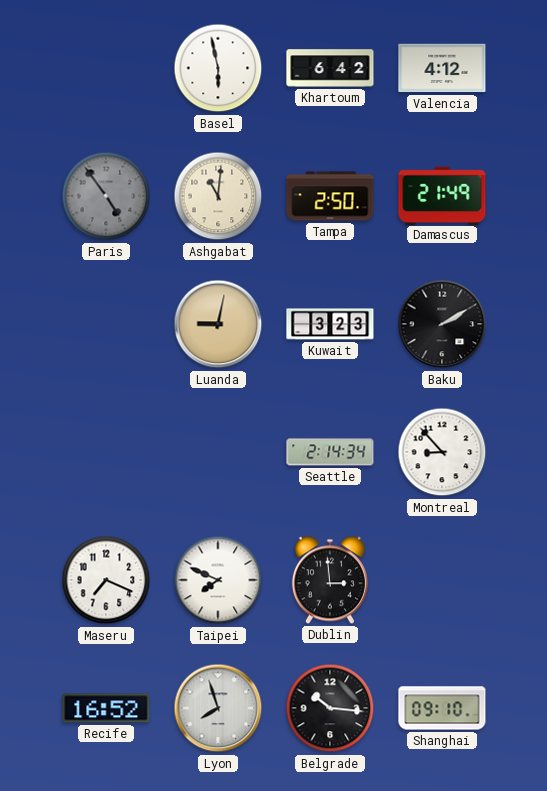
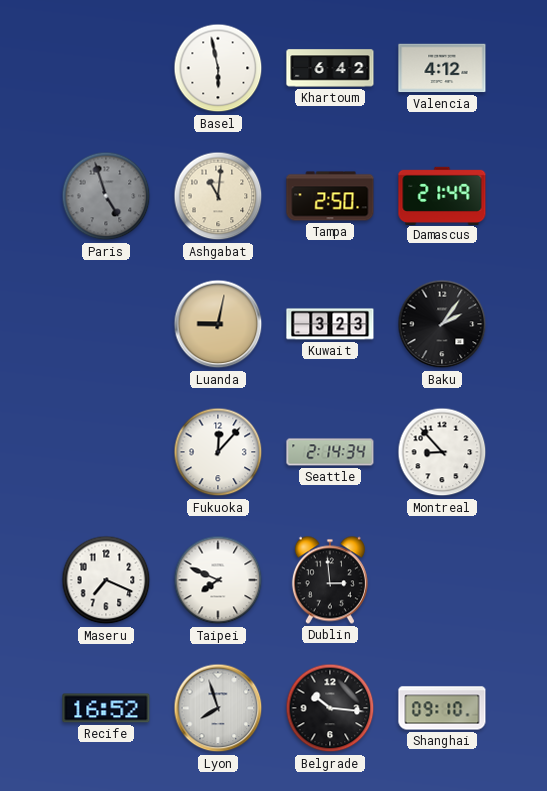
Paris: 4:54 -> 4:57 (106, 196)
Baku: 2:10 -> 2:06 (442, 324)
Fukuoka: none -> 12:07 (218, 452)
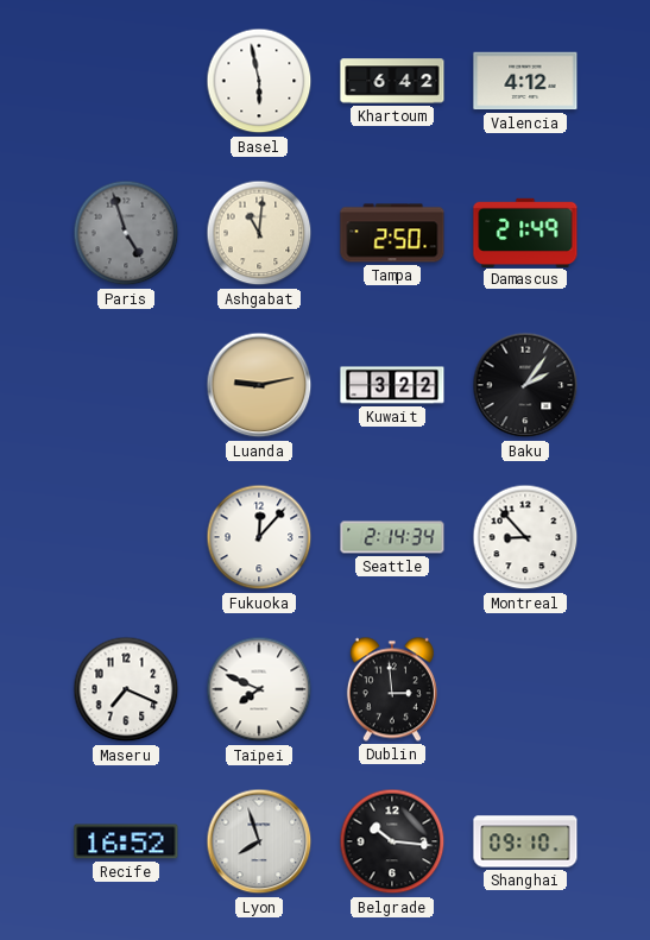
Luanda: 9:02 -> 9:13 (259, 385)
Kuwait: 3:23 -> 3:22 (392, 385)
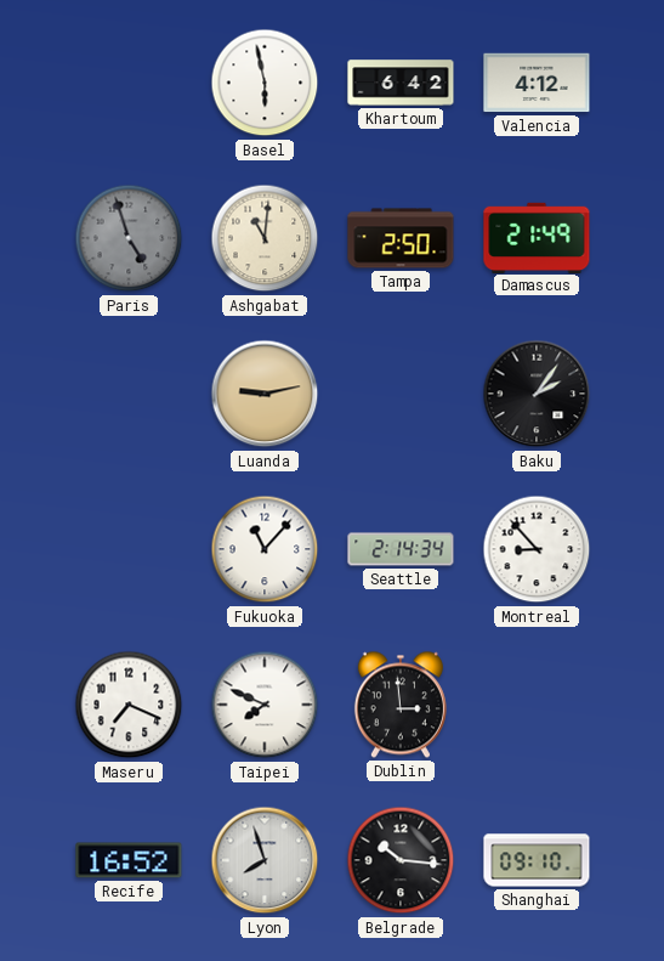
Kuwait: 3:22 -> none (392, 385)
Fukuoka: 12:07 -> 11:07 (265, 549)
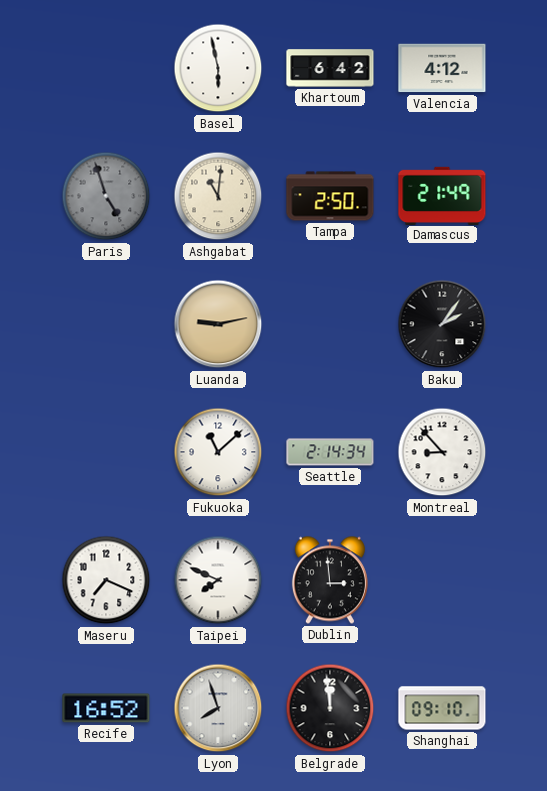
Fukuoka: 11:07 -> 11:08 (218, 452)
Belgrade: 10:16 -> 11:59 (330, 708)
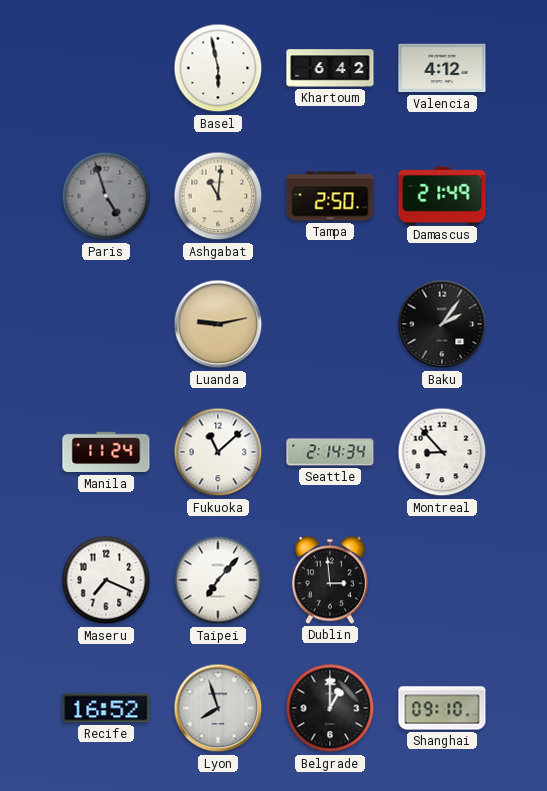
Manila: none -> 11:24 (106, 452)
Taipei: 7:49 -> 7:07 (218, 580)
Belgrade: 11:59 -> 1:00 (330, 708)
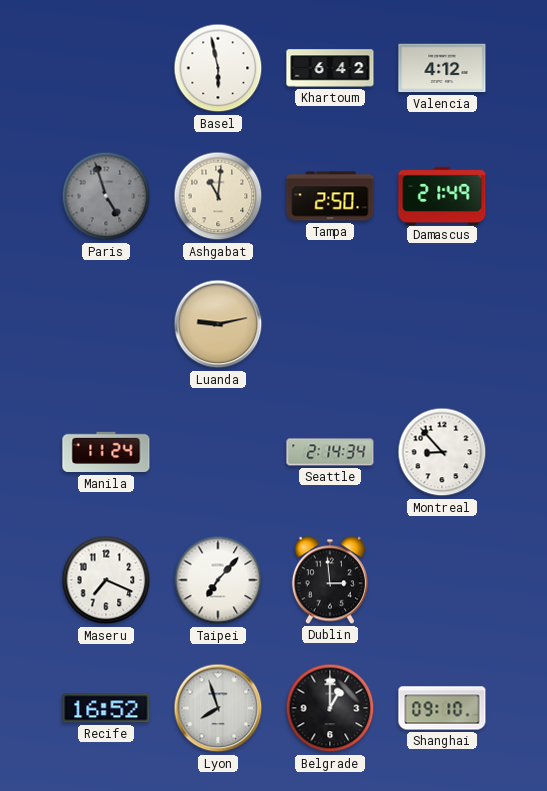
Baku: 2:06 -> none (442, 324)
Fukuoka: 11:08 -> none (218, 452)
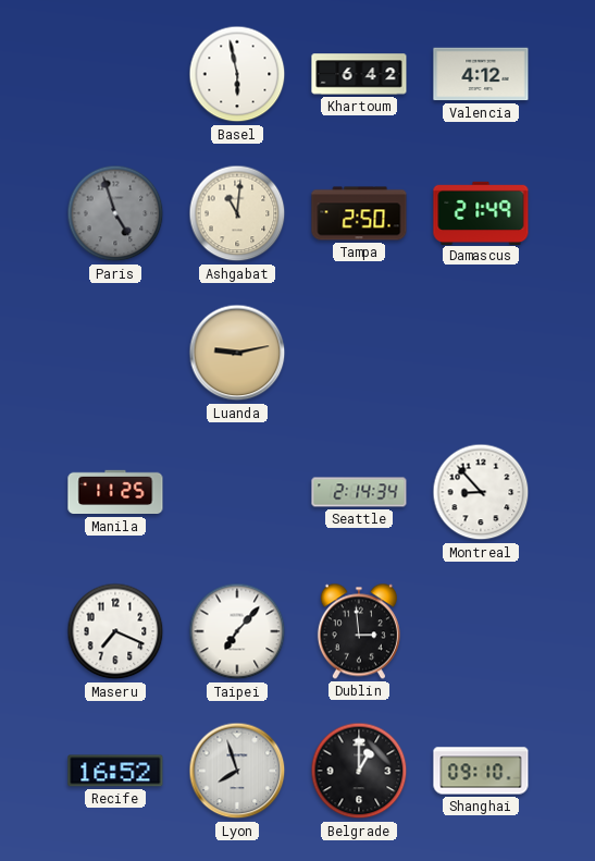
Manila: 11:24 -> 11:25 (115, 492)
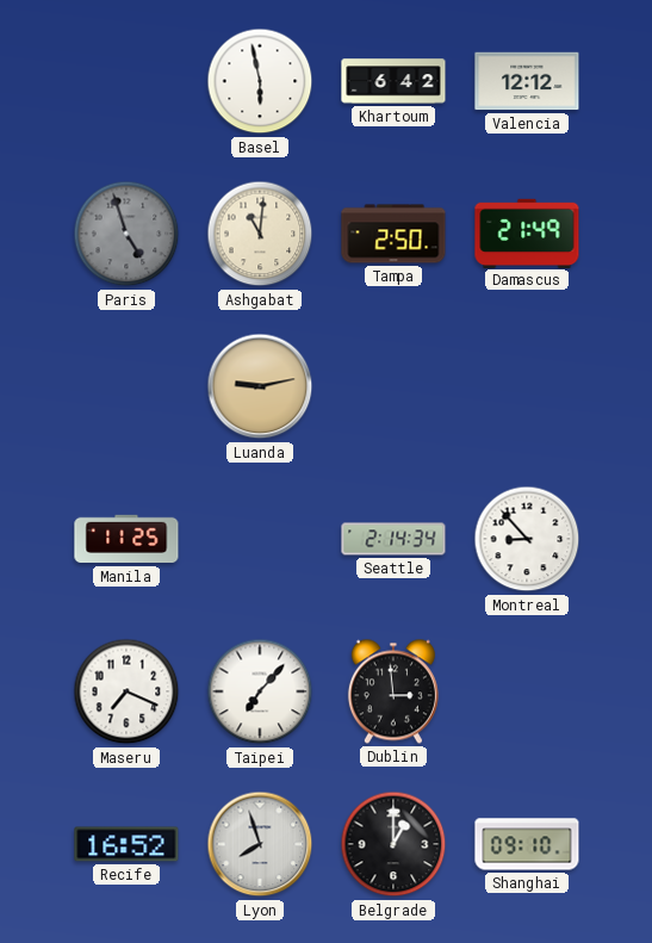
Valencia: 4:12 -> 12:12 (527, 81)
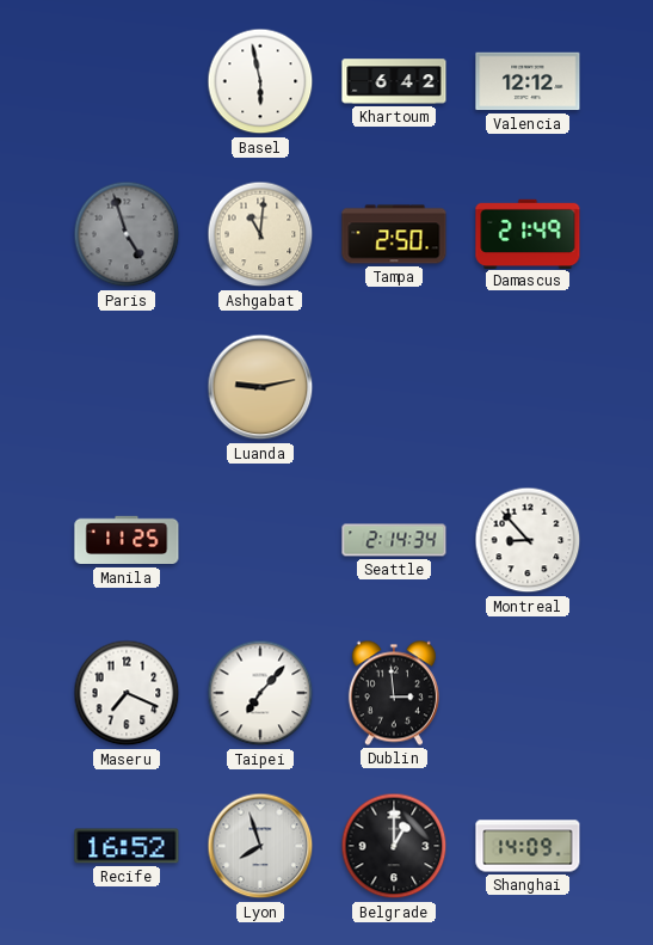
Shanghai: 09:10 -> 14:09 (528, 846)
